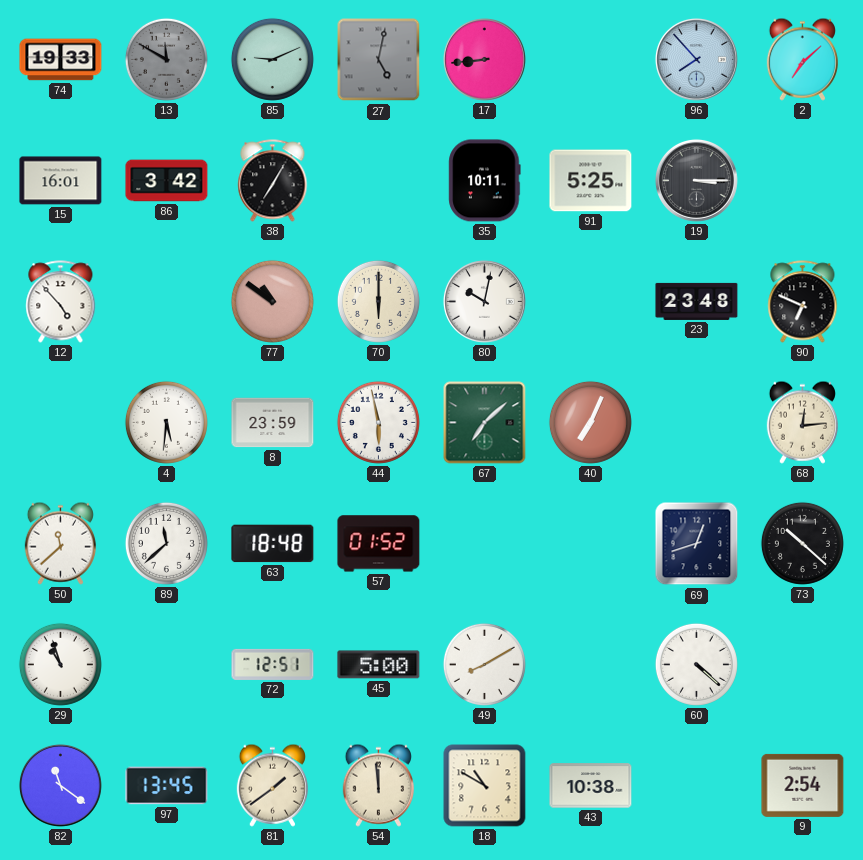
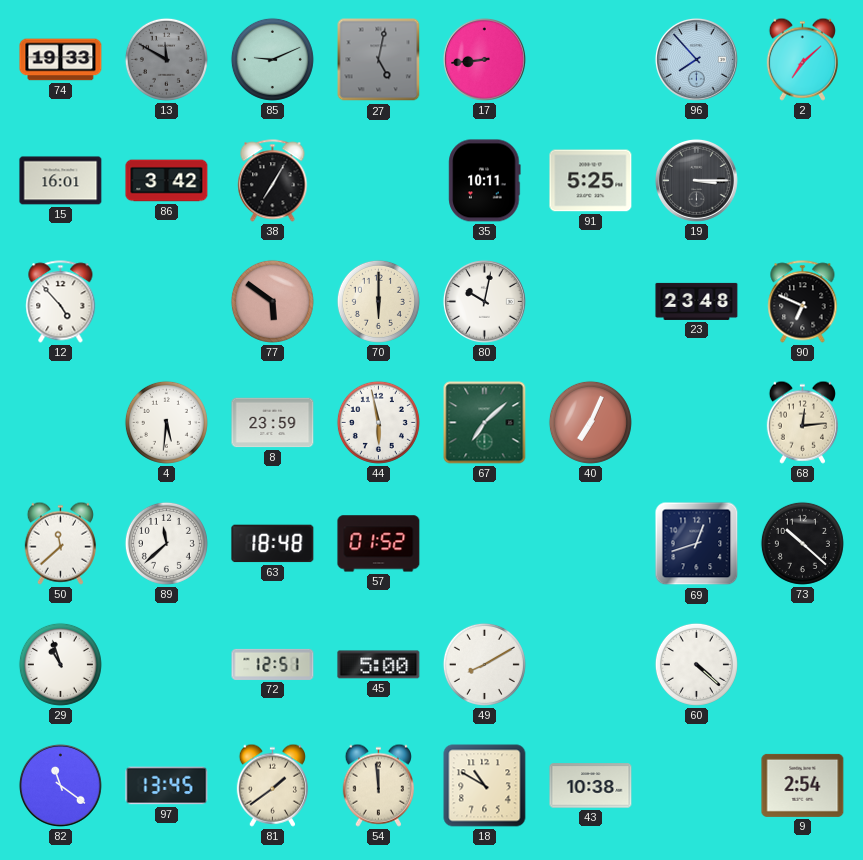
77: 10:51 -> 5:51 (272, 301)
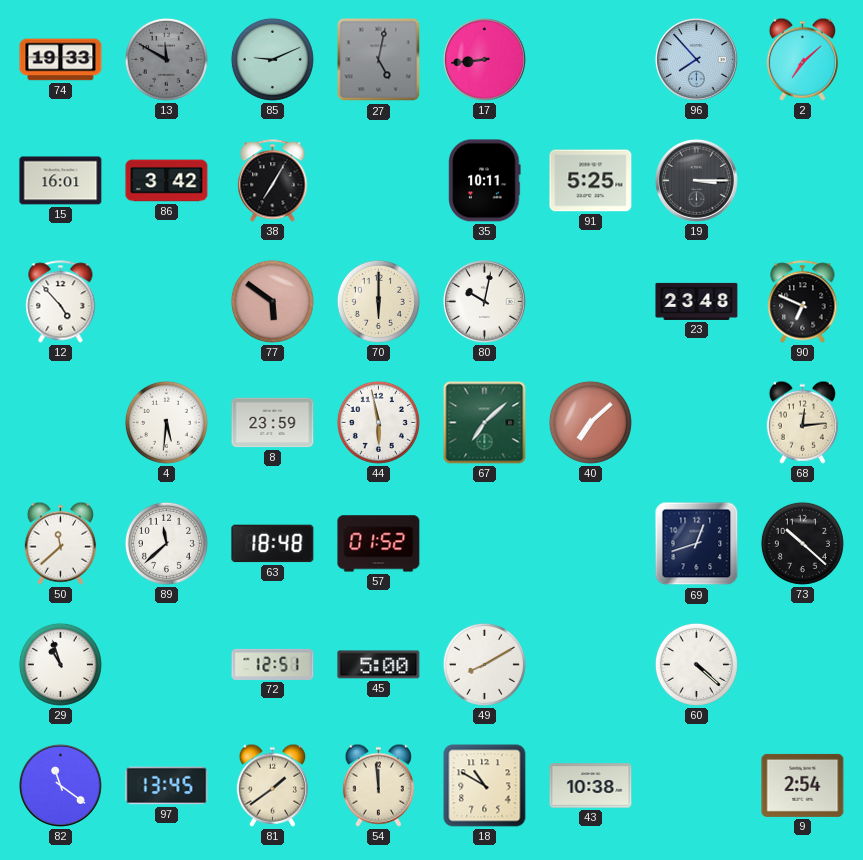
40: 7:04 -> 7:08 (590, 422)
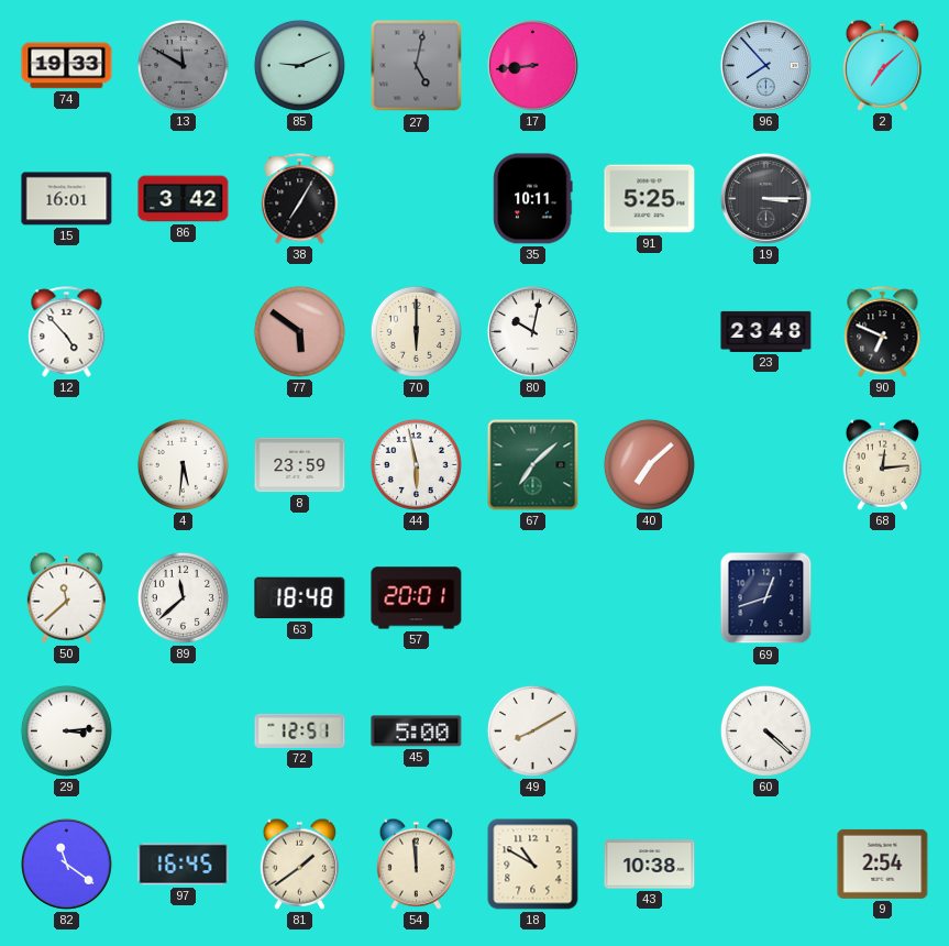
57: 01:52 -> 20:01 (417, 598)
73: 10:22 -> none (802, 543)
29: 10:57 -> 3:14 (66, 730)
97: 13:45 -> 16:45 (184, 865)
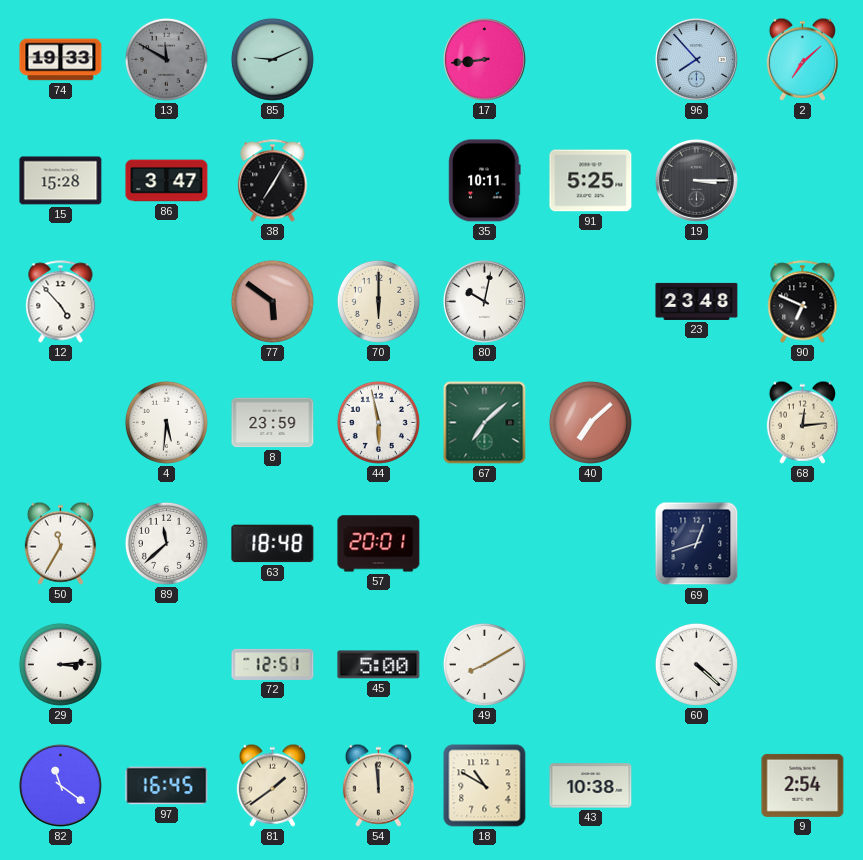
27: 5:02 -> none (417, 66)
15: 16:01 -> 15:28 (61, 181)
86: 3:42 -> 3:47 (167, 181)
50: 11:38 -> 11:35 (60, 543)
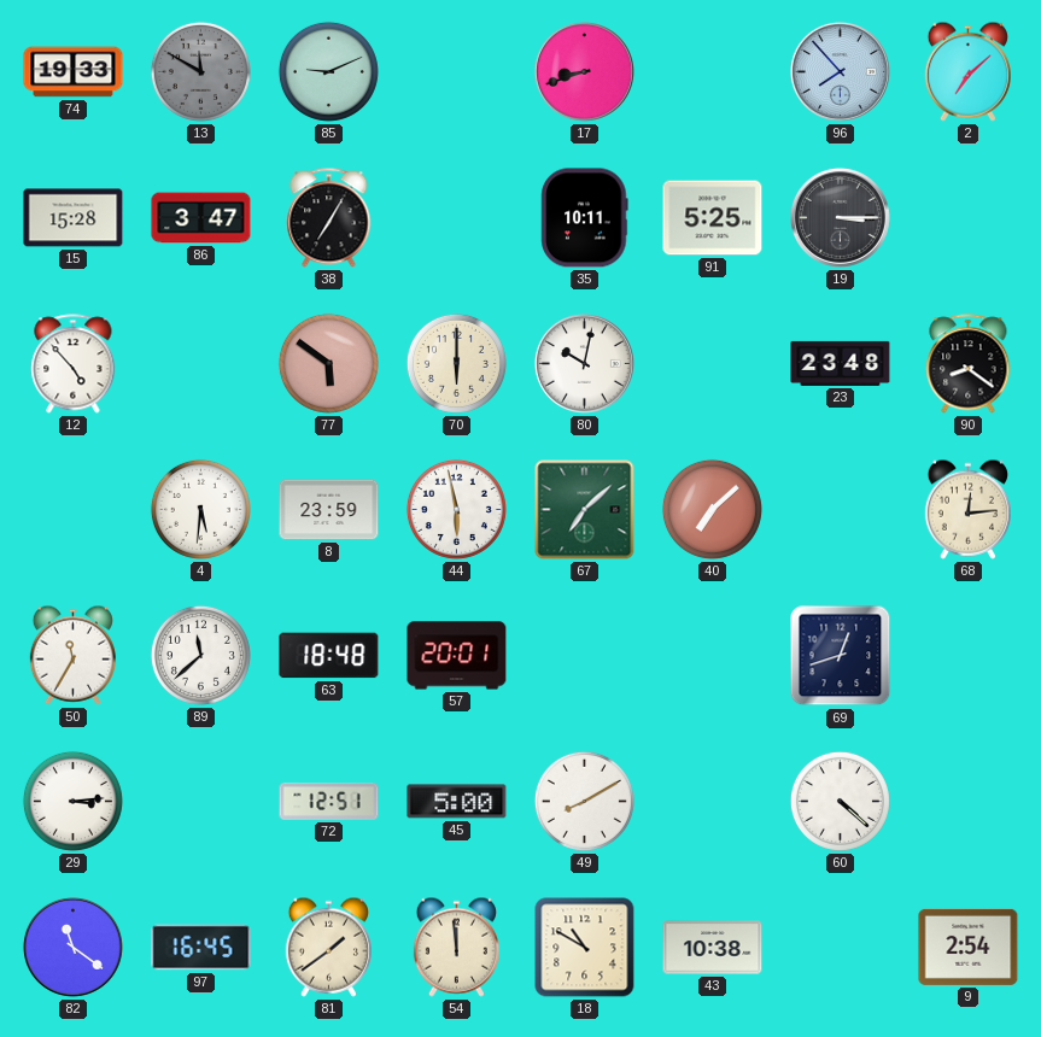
17: 8:44 -> 8:42 (584, 71)
90: 6:49 -> 8:21 (969, 364)
